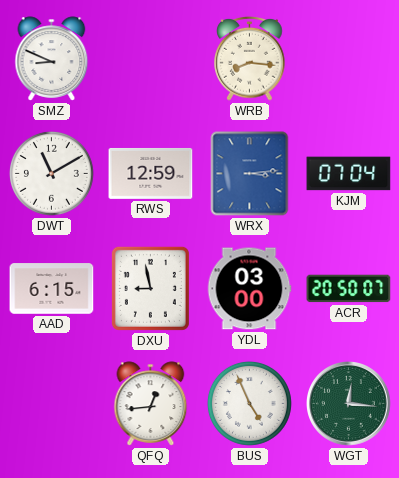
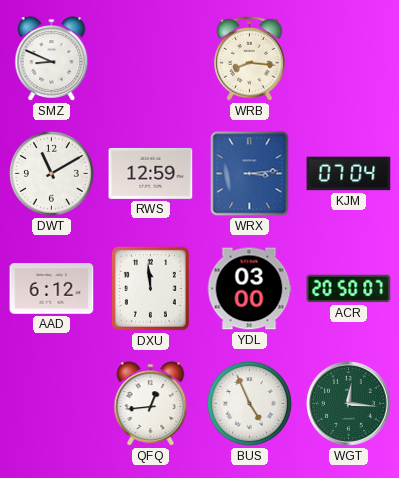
AAD: 6:15 -> 6:12 (52, 289)
DXU: 8:58 -> 11:59 (150, 288)
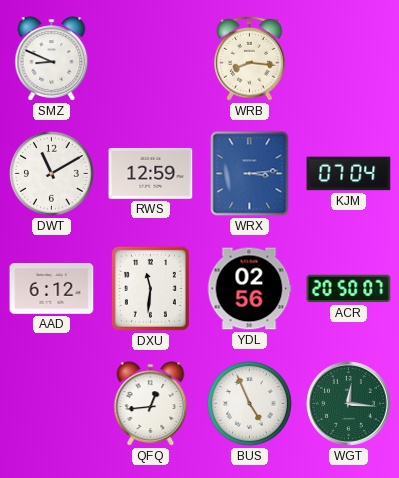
DXU: 11:59 -> 11:31 (150, 288)
YDL: 03:00 -> 02:56 (249, 289)
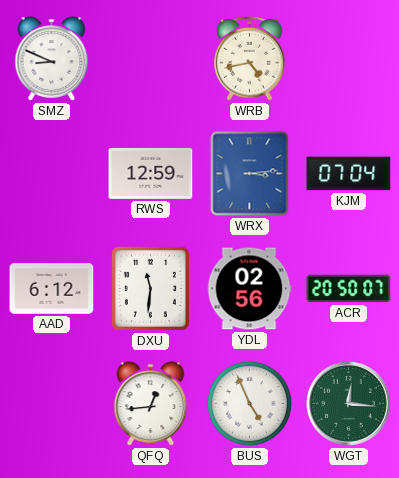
WRB: 8:16 -> 4:43 (250, 58)
DWT: 11:10 -> none (51, 173)
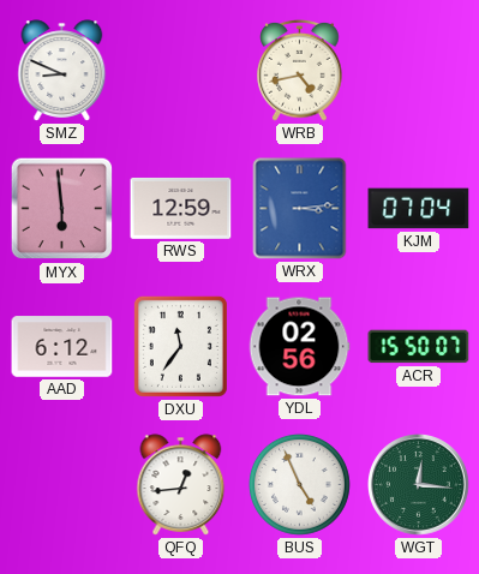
MYX: none -> 5:59 (62, 209)
DXU: 11:31 -> 11:36 (180, 346)
ACR: 20:50 -> 15:50 (419, 347)
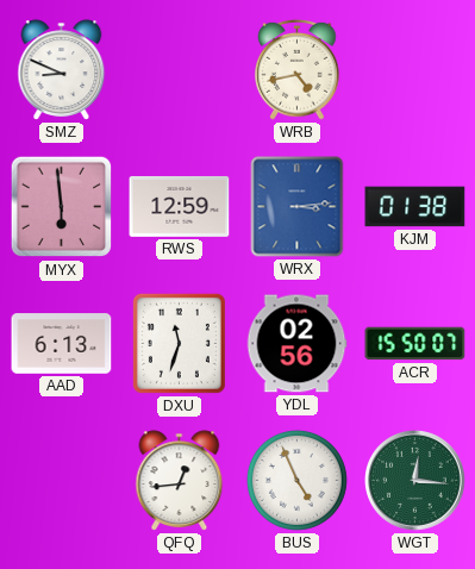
KJM: 07:04 -> 01:38 (415, 207)
AAD: 6:12 -> 6:13 (62, 344)
DXU: 11:36 -> 11:33 (179, 343)
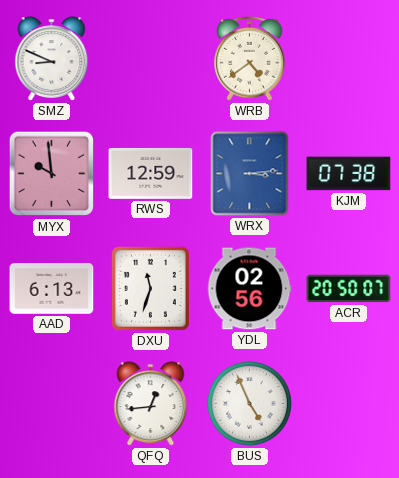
WRB: 4:43 -> 4:39 (250, 58)
MYX: 5:59 -> 9:59 (52, 174)
KJM: 01:38 -> 07:38 (349, 174)
ACR: 15:50 -> 20:50 (349, 289)
WGT: 12:16 -> none (415, 481)
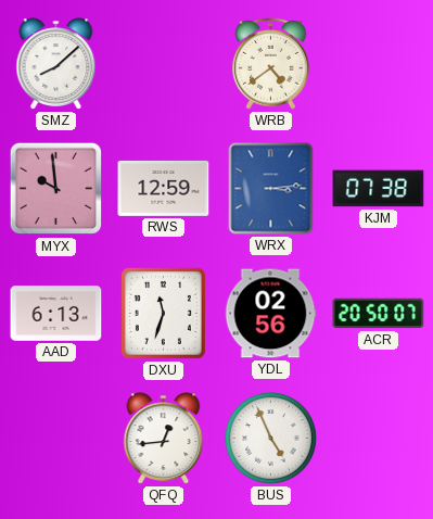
SMZ: 8:49 -> 8:08 (56, 64)
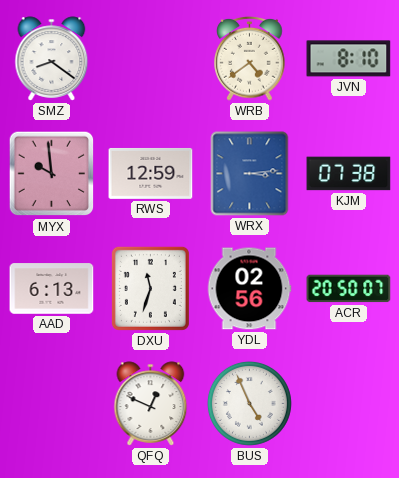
SMZ: 8:08 -> 8:21 (52, 59)
JVN: none -> 8:10 (349, 59)
QFQ: 12:44 -> 12:49 (151, 404)
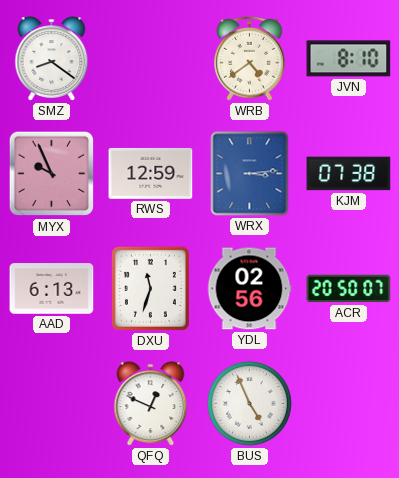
MYX: 9:59 -> 9:56 (52, 174)
